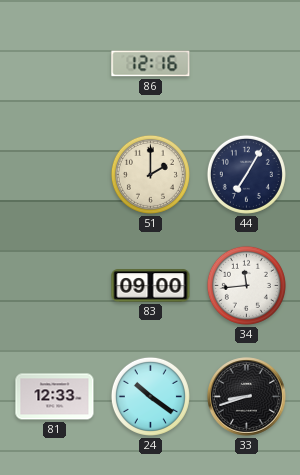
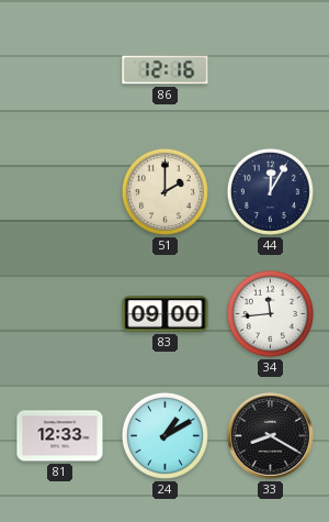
44: 7:05 -> 12:05 (270, 191)
24: 10:21 -> 1:10 (164, 435)
33: 8:42 -> 8:20 (271, 436)
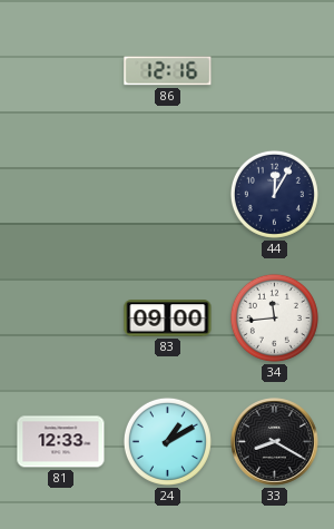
51: 2:00 -> none (164, 191)
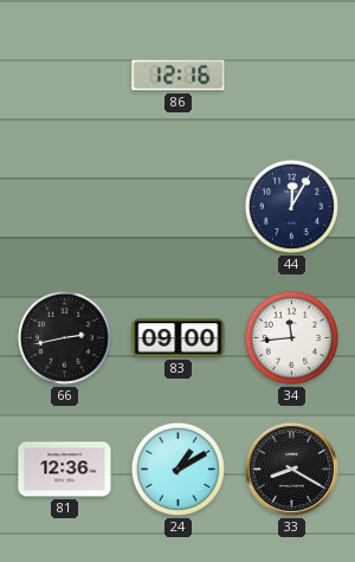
66: none -> 2:43 (64, 337)
81: 12:33 -> 12:36 (65, 470)
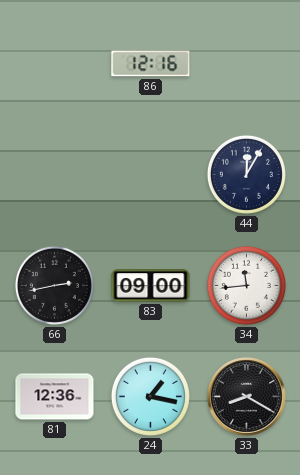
24: 1:10 -> 1:17 (150, 396)
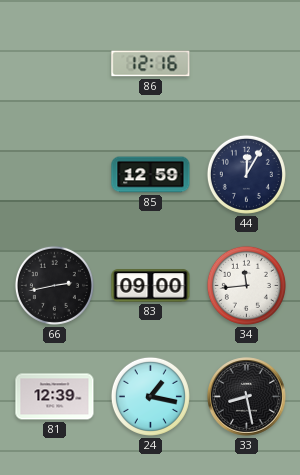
85: none -> 12:59 (151, 175)
81: 12:36 -> 12:39 (55, 397)
33: 8:20 -> 8:28 (247, 397)
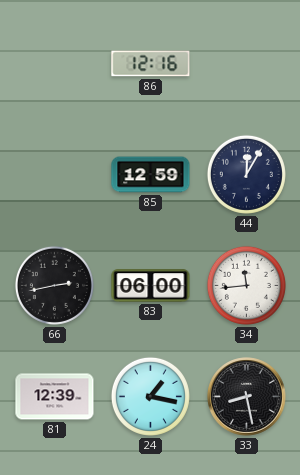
83: 09:00 -> 06:00 (151, 286)
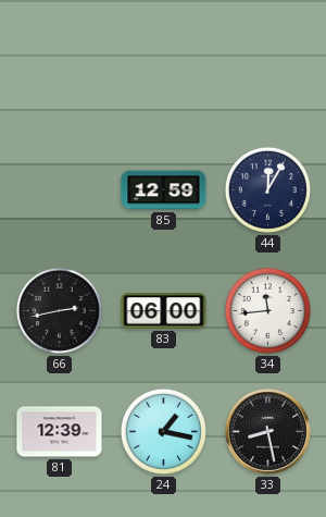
86: 12:16 -> none (151, 64)
